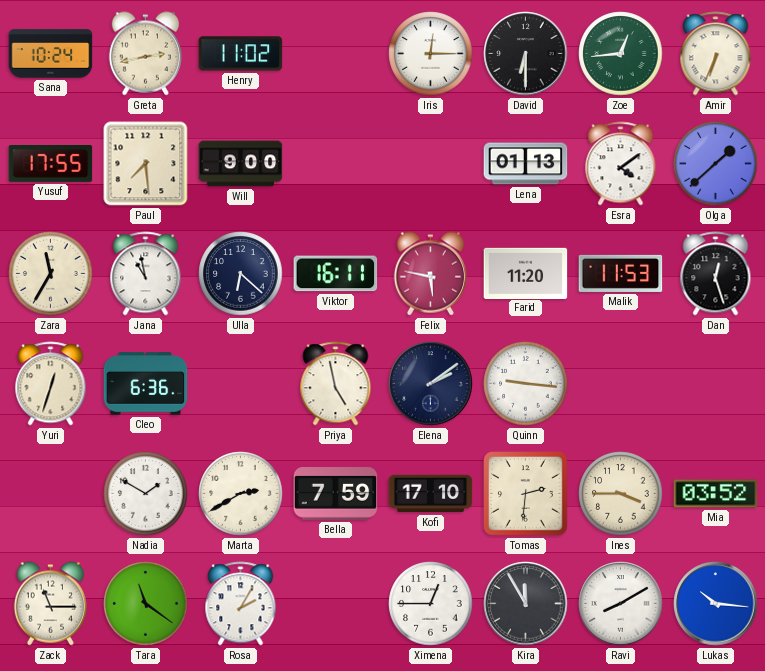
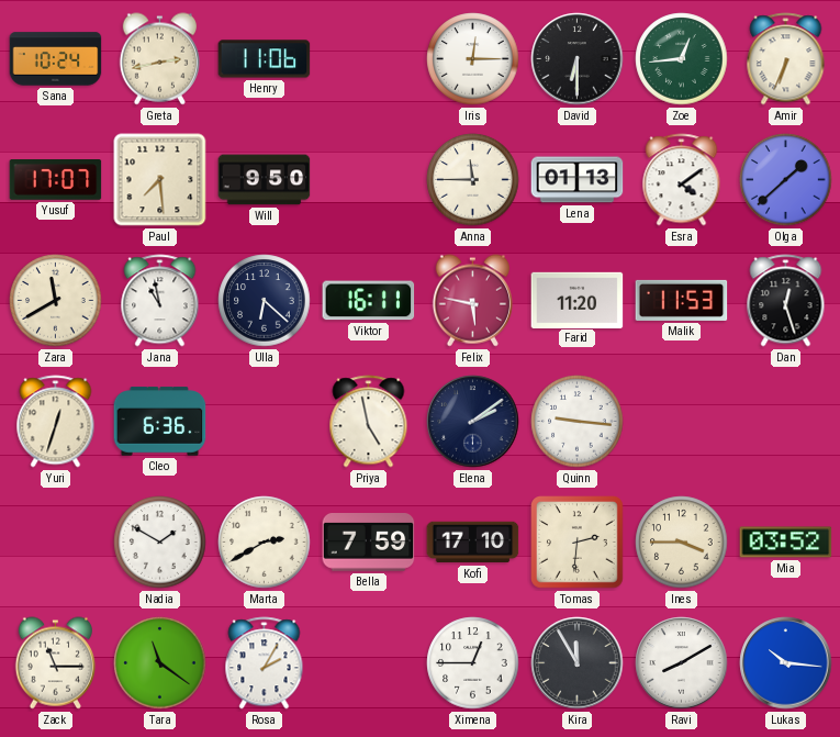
Henry: 11:02 -> 11:06 (265, 59)
Yusuf: 17:55 -> 17:07 (56, 180)
Will: 9:00 -> 9:50 (265, 180)
Anna: none -> 11:45 (473, 180)
Zara: 11:35 -> 11:40 (56, 301)
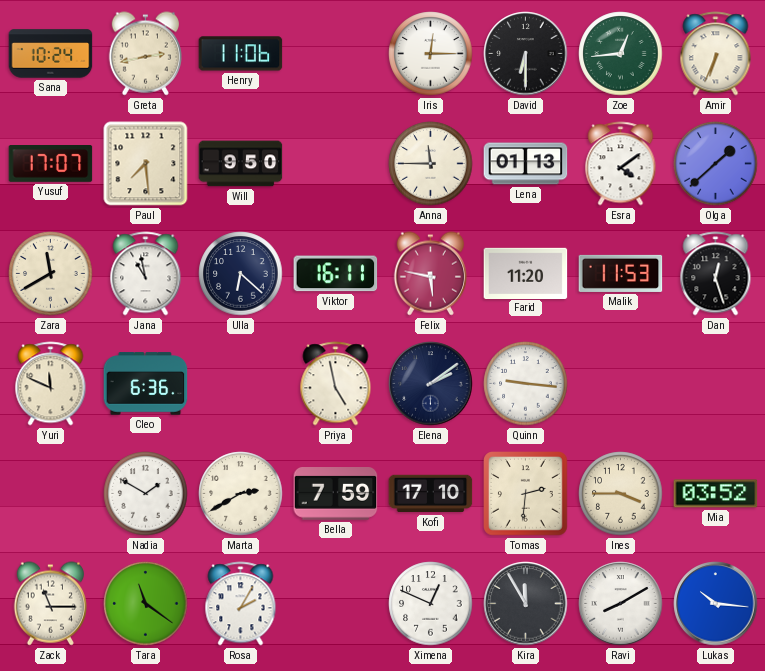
Yuri: 12:33 -> 11:49 (51, 384)
Ximena: 12:45 -> 12:49 (431, 604)
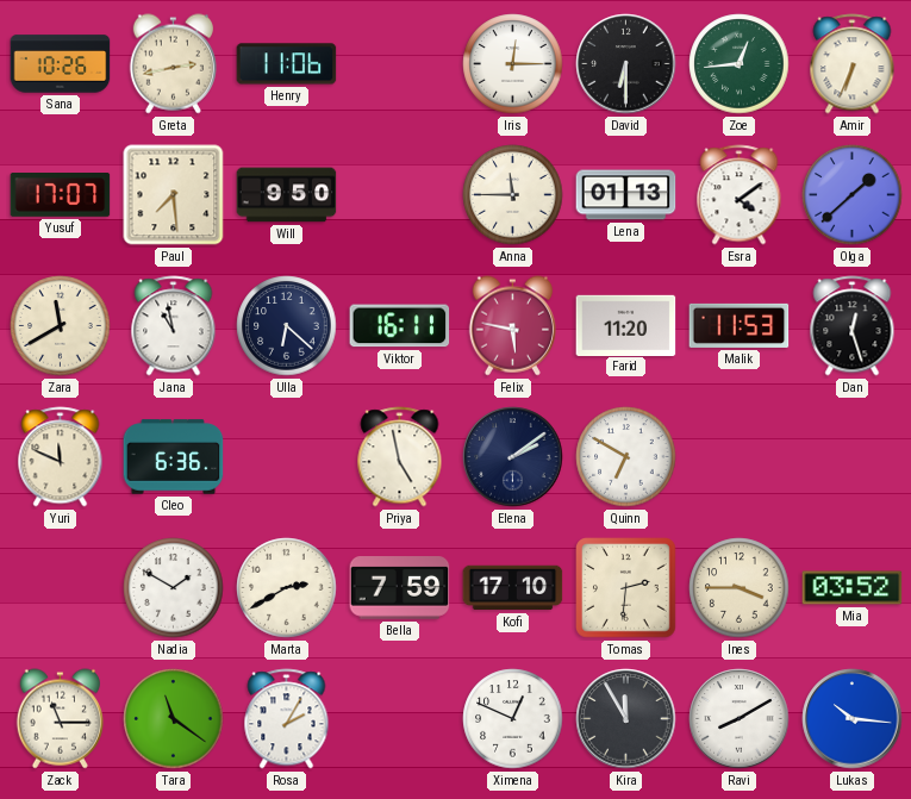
Sana: 10:24 -> 10:26 (61, 64)
Quinn: 9:16 -> 6:50 (626, 457)
